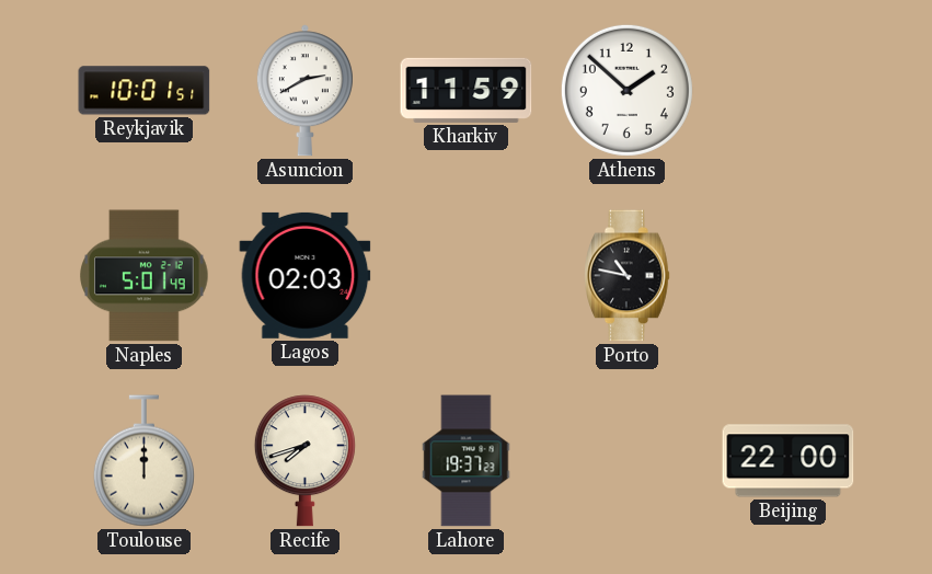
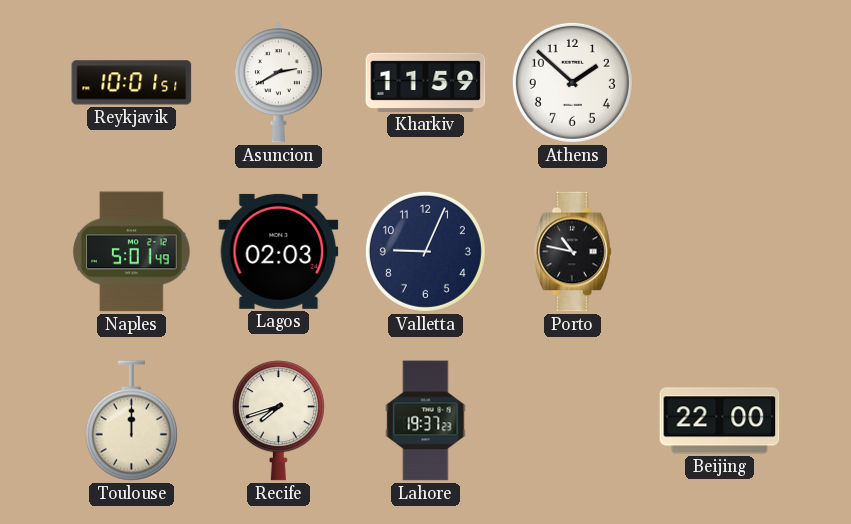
Valletta: none -> 9:04 (425, 251)
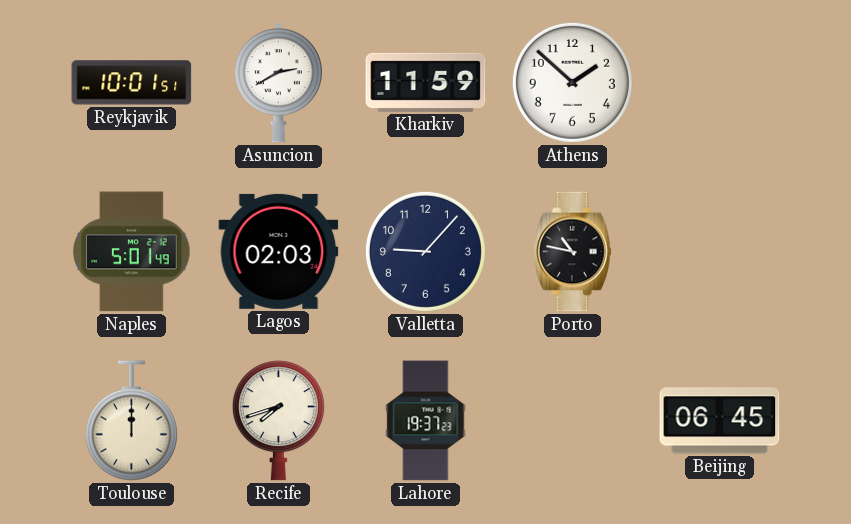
Valletta: 9:04 -> 9:07 (425, 251)
Beijing: 22:00 -> 06:45 (720, 421)
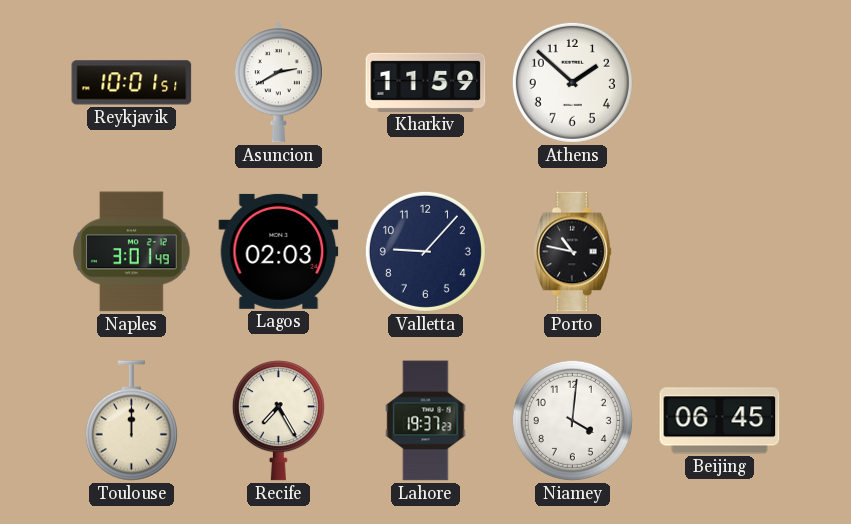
Naples: 5:01 -> 3:01 (132, 252)
Recife: 7:42 -> 7:25 (278, 421)
Niamey: none -> 4:01 (572, 420)
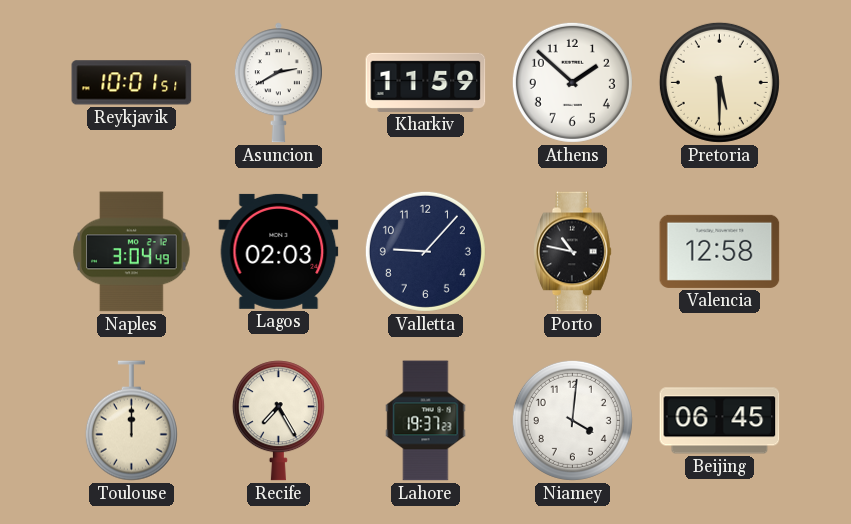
Pretoria: none -> 5:30 (719, 82)
Naples: 3:01 -> 3:04 (132, 252)
Valencia: none -> 12:58 (720, 251)
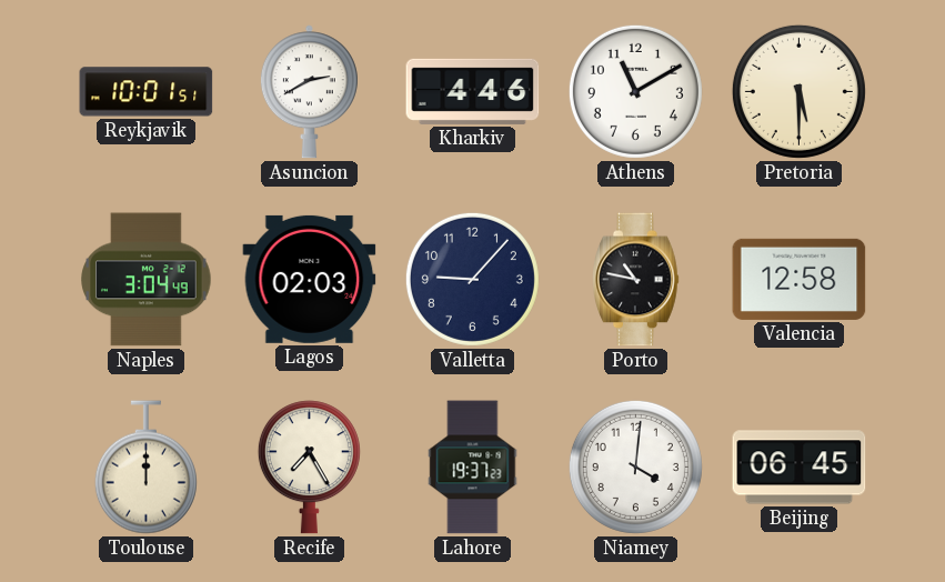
Kharkiv: 11:59 -> 4:46 (473, 91)
Athens: 1:52 -> 11:10 (635, 91)
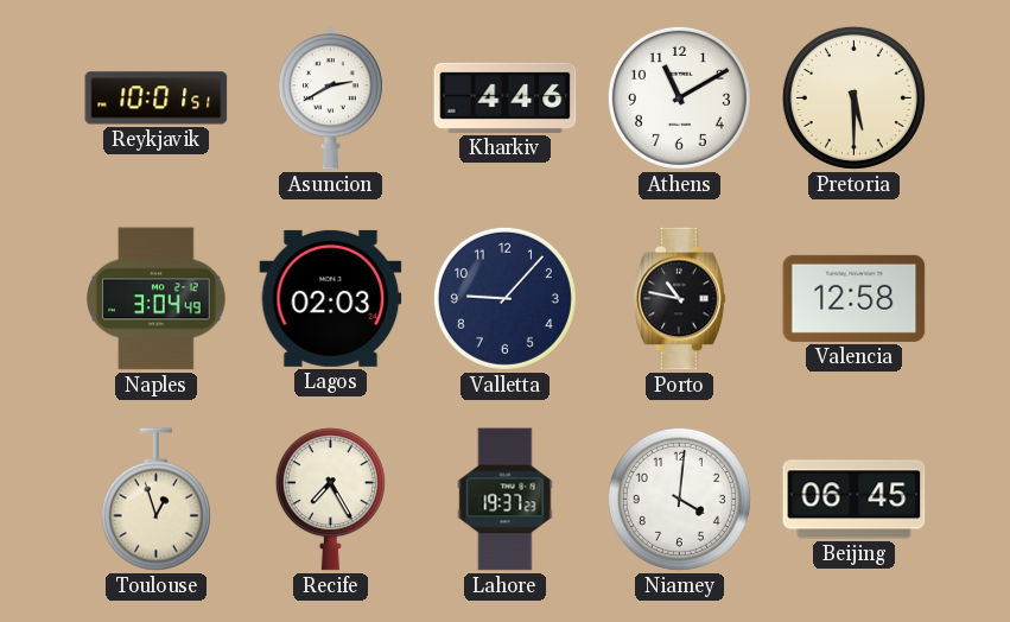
Toulouse: 12:00 -> 12:57 (155, 500)
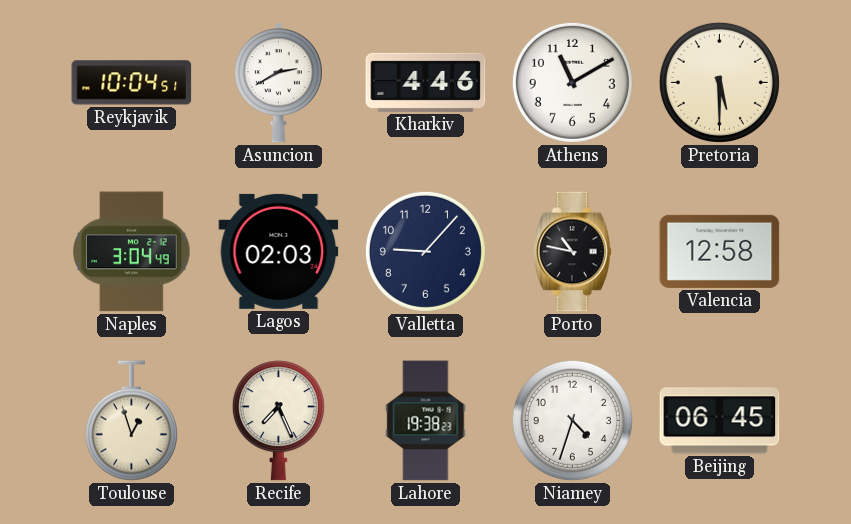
Reykjavik: 10:01 -> 10:04 (132, 83)
Recife: 7:25 -> 7:26 (278, 421)
Lahore: 19:37 -> 19:38 (426, 421)
Niamey: 4:01 -> 4:33 (572, 420)
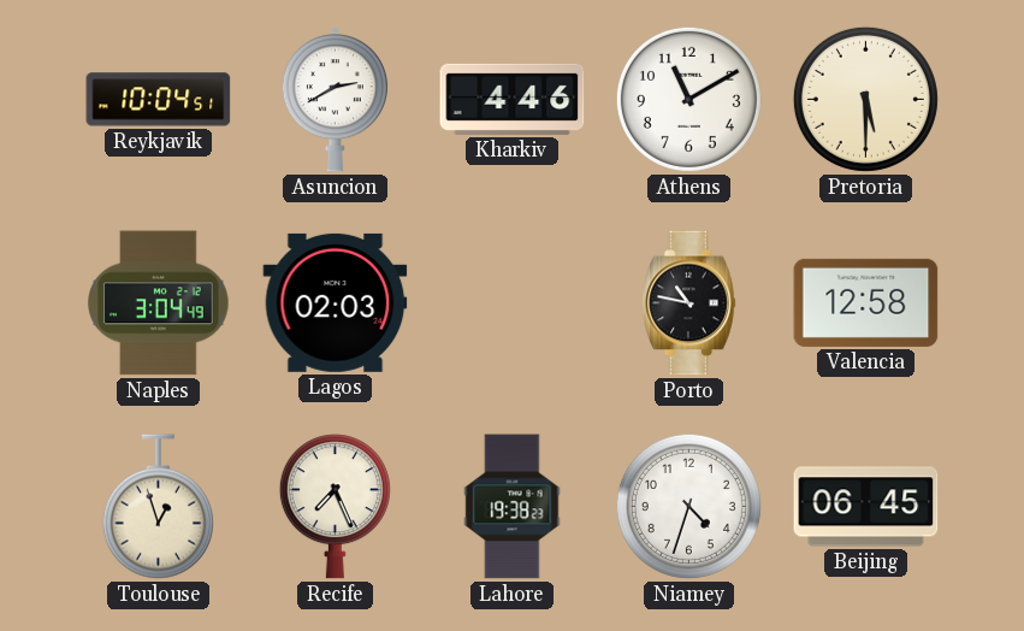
Valletta: 9:07 -> none (425, 251)
